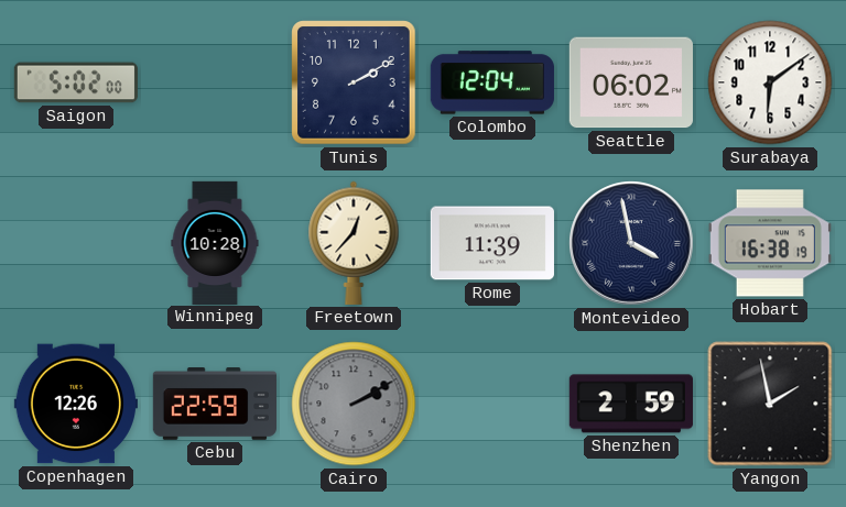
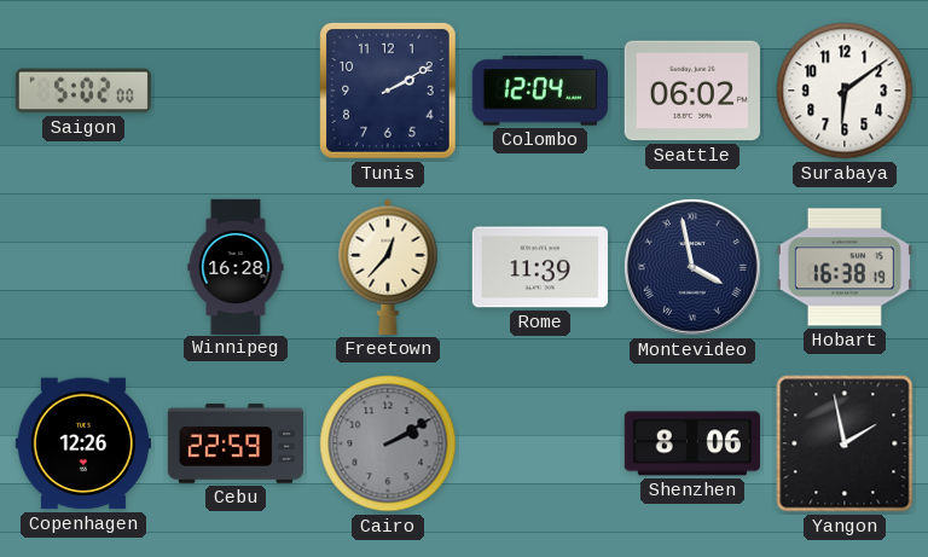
Winnipeg: 10:28 -> 16:28 (236, 266)
Shenzhen: 2:59 -> 8:06 (692, 443)
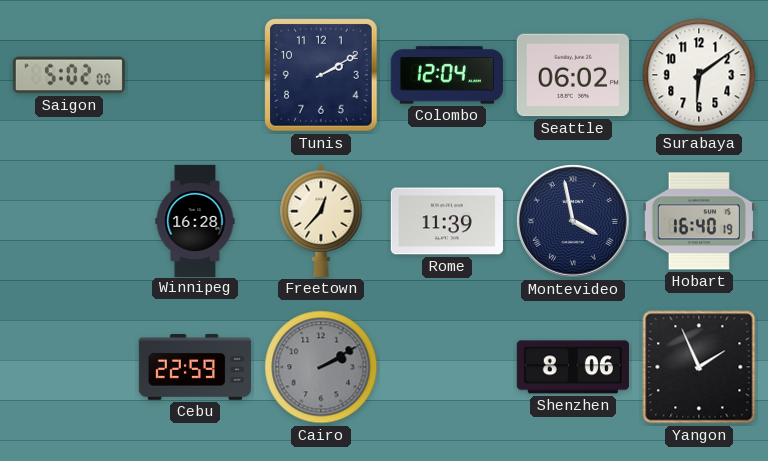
Hobart: 16:38 -> 16:40 (699, 221)
Copenhagen: 12:26 -> none (83, 443)
Yangon: 1:58 -> 1:56 (699, 367)
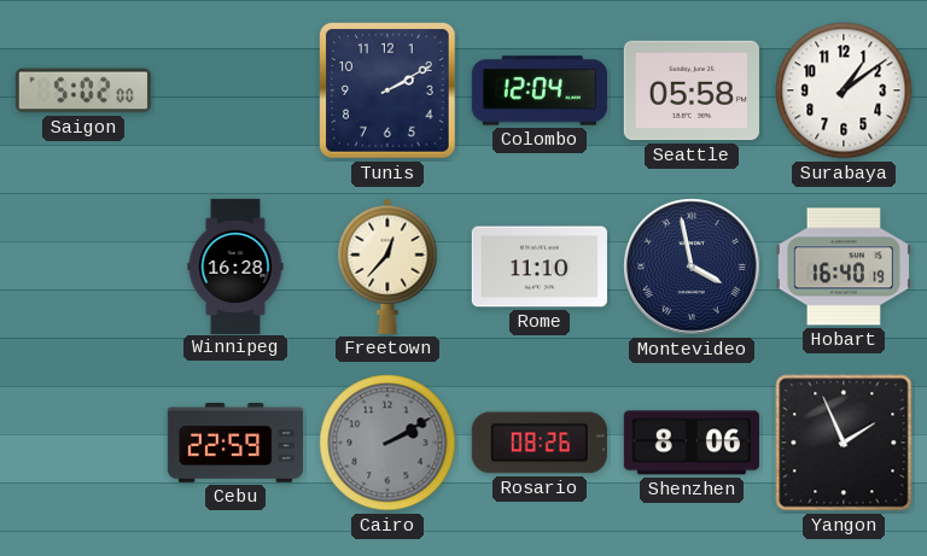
Seattle: 06:02 -> 05:58 (692, 90)
Surabaya: 6:09 -> 1:09 (844, 90)
Rome: 11:39 -> 11:10 (540, 267)
Rosario: none -> 08:26 (540, 443)
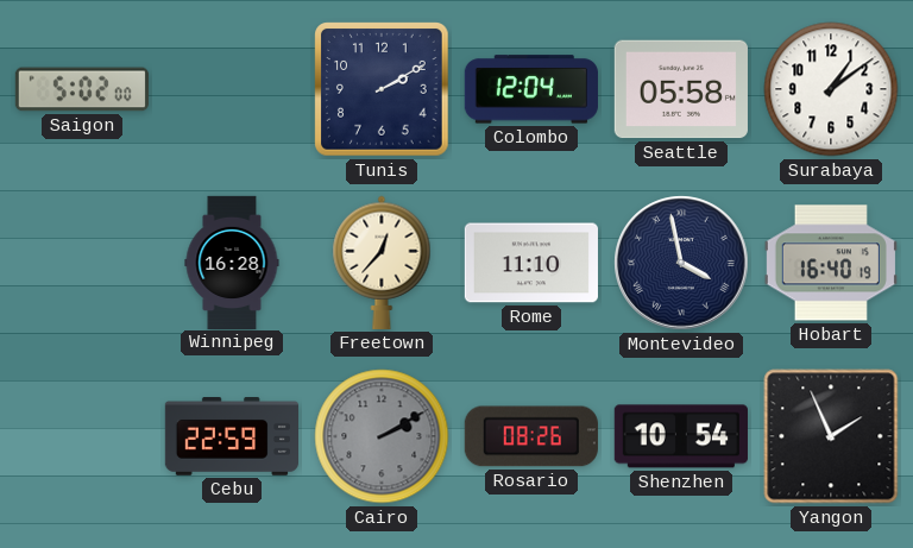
Shenzhen: 8:06 -> 10:54 (681, 436)
